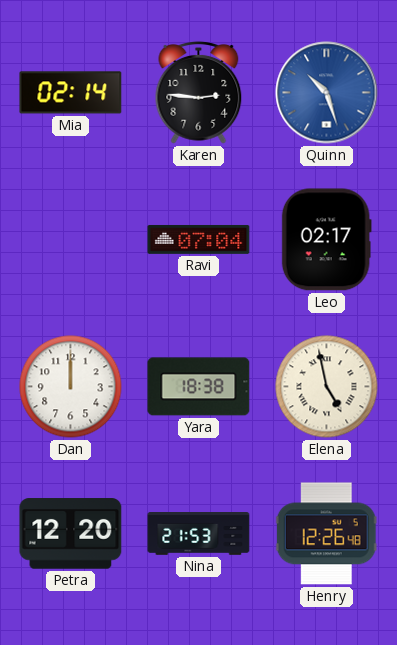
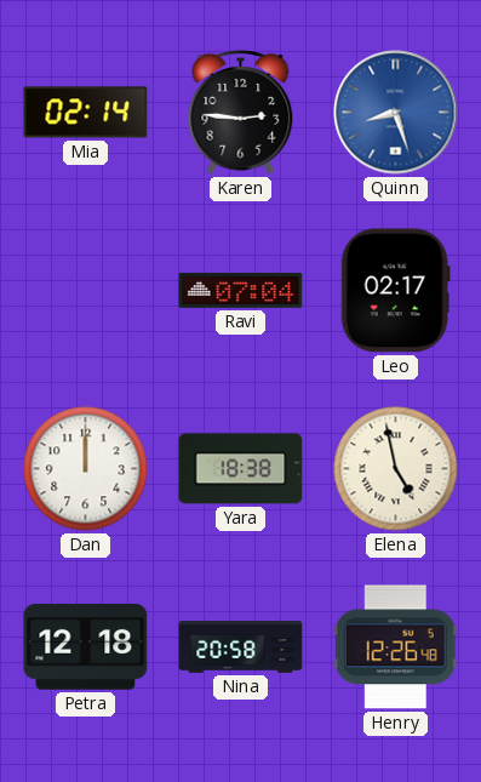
Quinn: 10:27 -> 8:27 (396, 113)
Petra: 12:20 -> 12:18 (86, 647)
Nina: 21:53 -> 20:58 (241, 647)
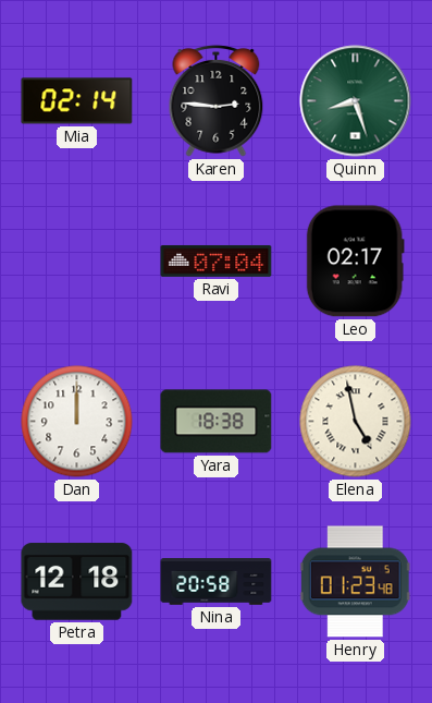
Quinn dial: blue -> green (356, 101)
Henry: 12:26 -> 01:23 (355, 582)
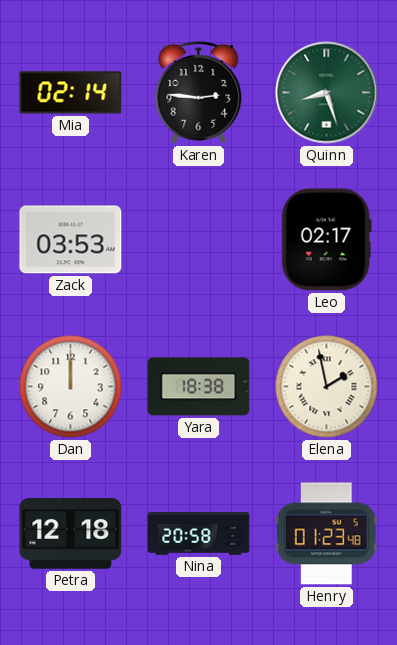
Zack: none -> 03:53 (71, 240)
Ravi: 07:04 -> none (217, 260)
Elena: 4:58 -> 1:58 (327, 387)
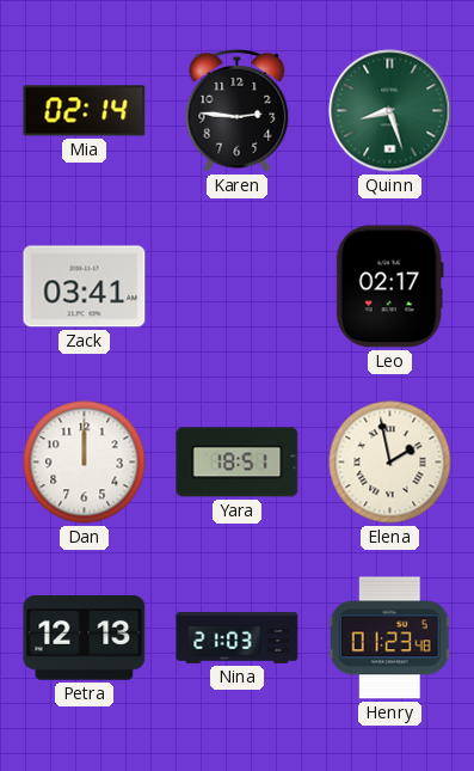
Zack: 03:53 -> 03:41 (85, 287)
Yara: 18:38 -> 18:51 (238, 463)
Petra: 12:18 -> 12:13 (85, 638)
Nina: 20:58 -> 21:03 (238, 638)
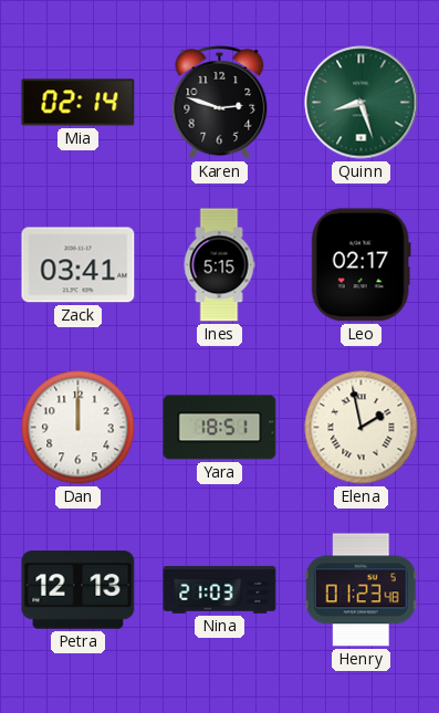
Karen: 2:46 -> 2:48 (220, 102)
Ines: none -> 5:15 (219, 265)
